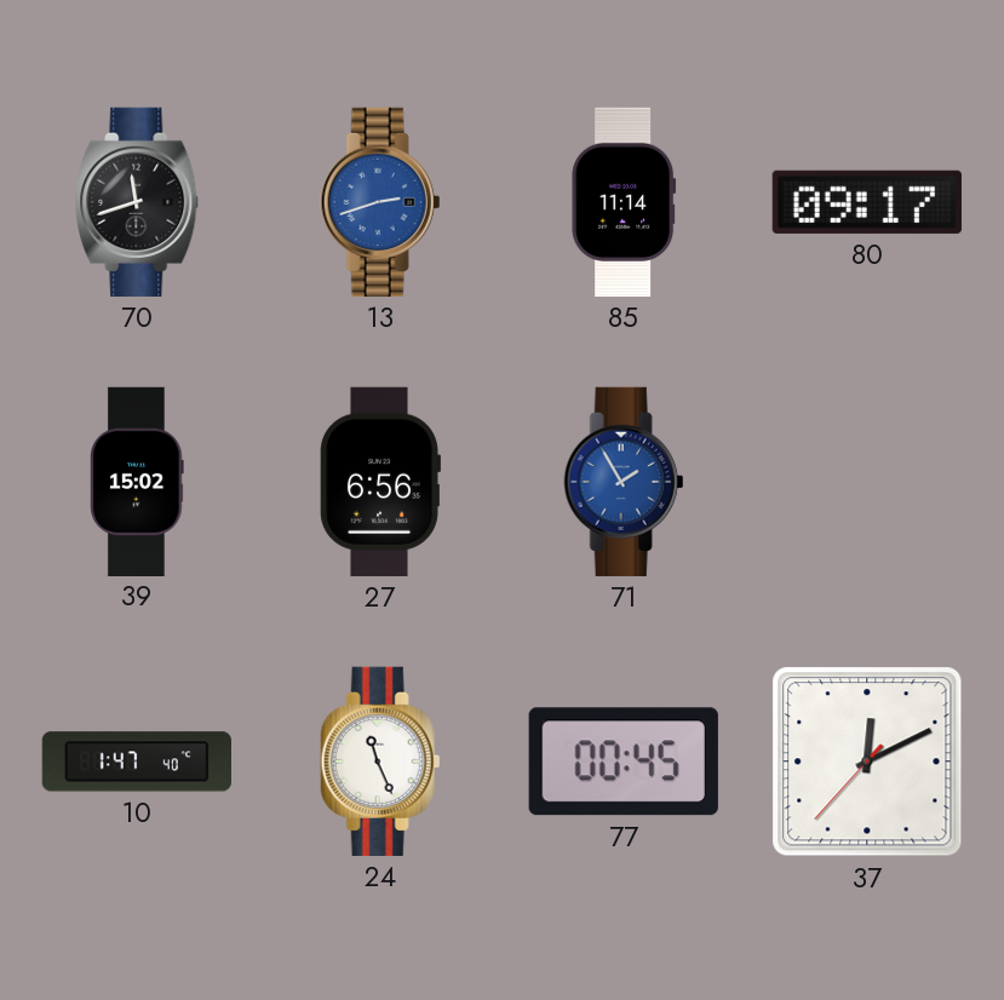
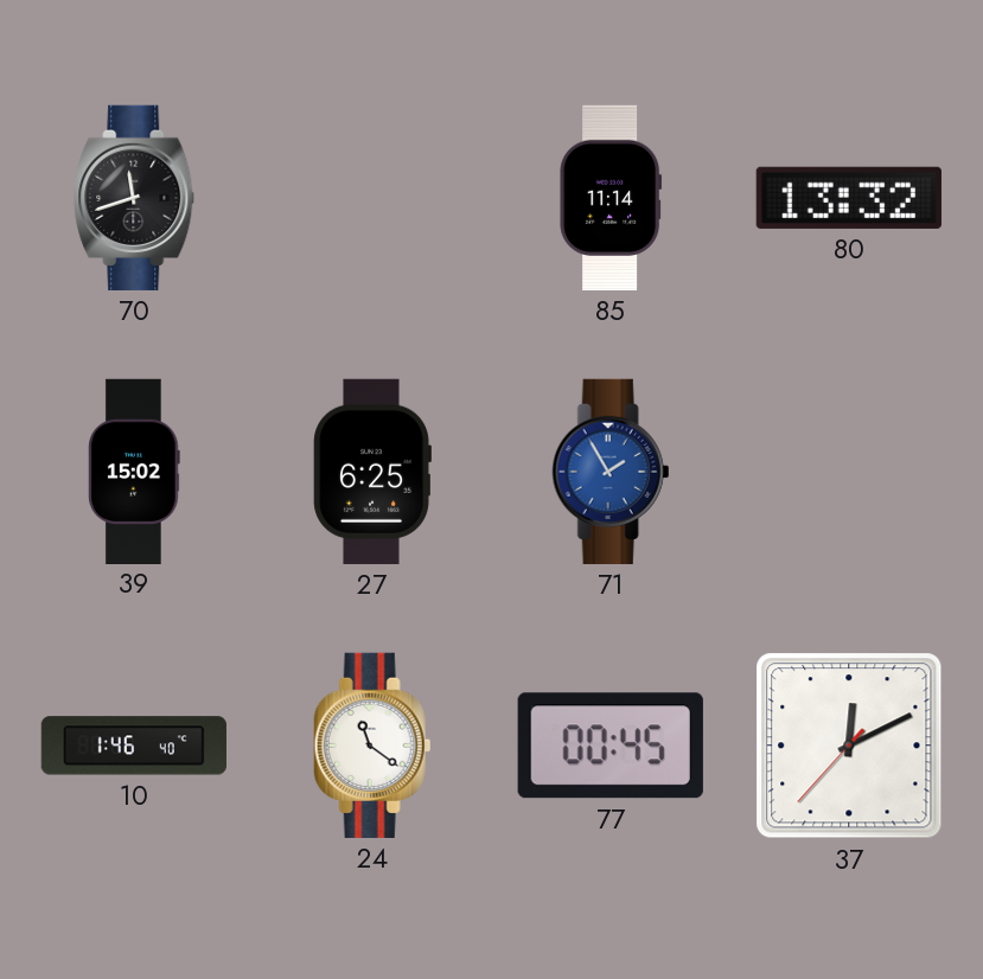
13: 2:42 -> none (380, 202)
80: 09:17 -> 13:32 (849, 198)
27: 6:56 -> 6:25 (372, 472)
10: 1:47 -> 1:46 (134, 746)
24: 11:26 -> 11:21 (372, 746)
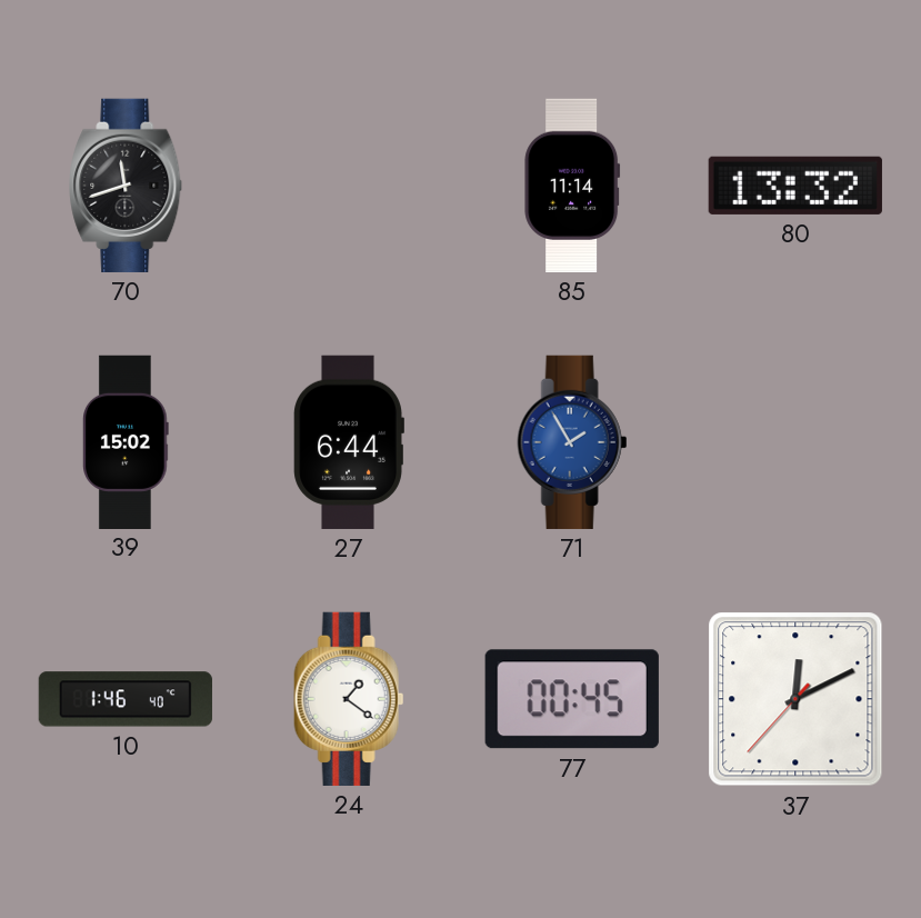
27: 6:25 -> 6:44 (349, 442)
24: 11:21 -> 1:21 (349, 699)
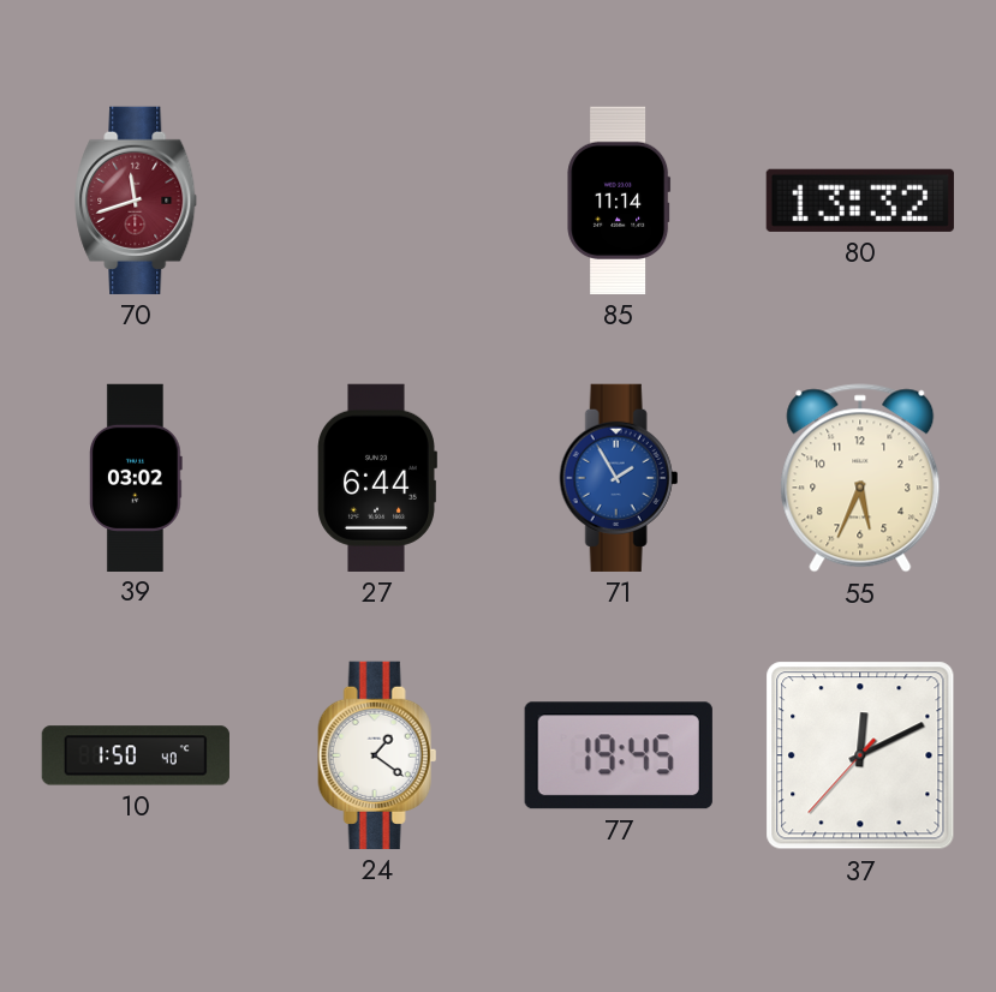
70 dial: black -> burgundy (137, 201)
39: 15:02 -> 03:02 (137, 477)
55: none -> 5:34 (860, 478)
10: 1:46 -> 1:50 (136, 755)
77: 00:45 -> 19:45 (619, 755)
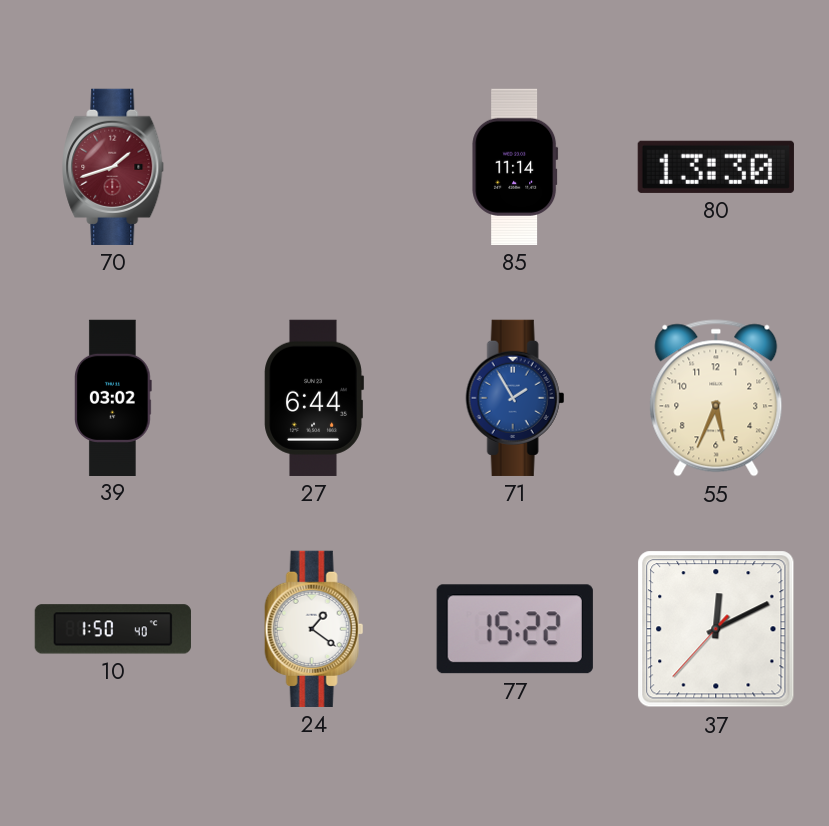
70: 11:42 -> 1:42 (114, 167)
80: 13:32 -> 13:30 (716, 167)
77: 19:45 -> 15:22 (515, 629)
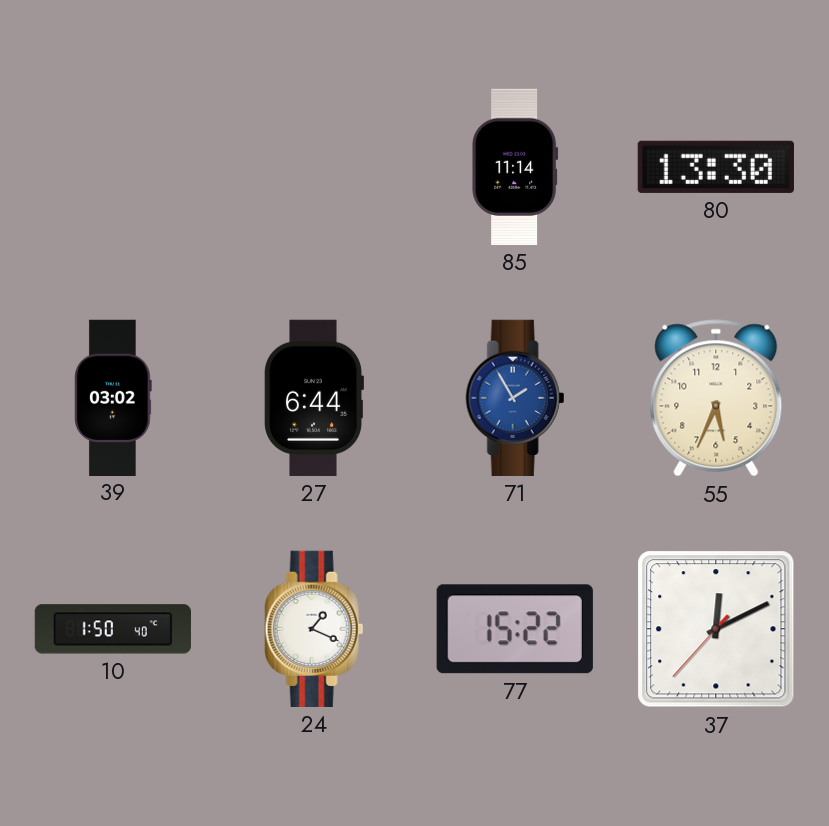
70: 1:42 -> none (114, 167)
24: 1:21 -> 1:19 (314, 629)
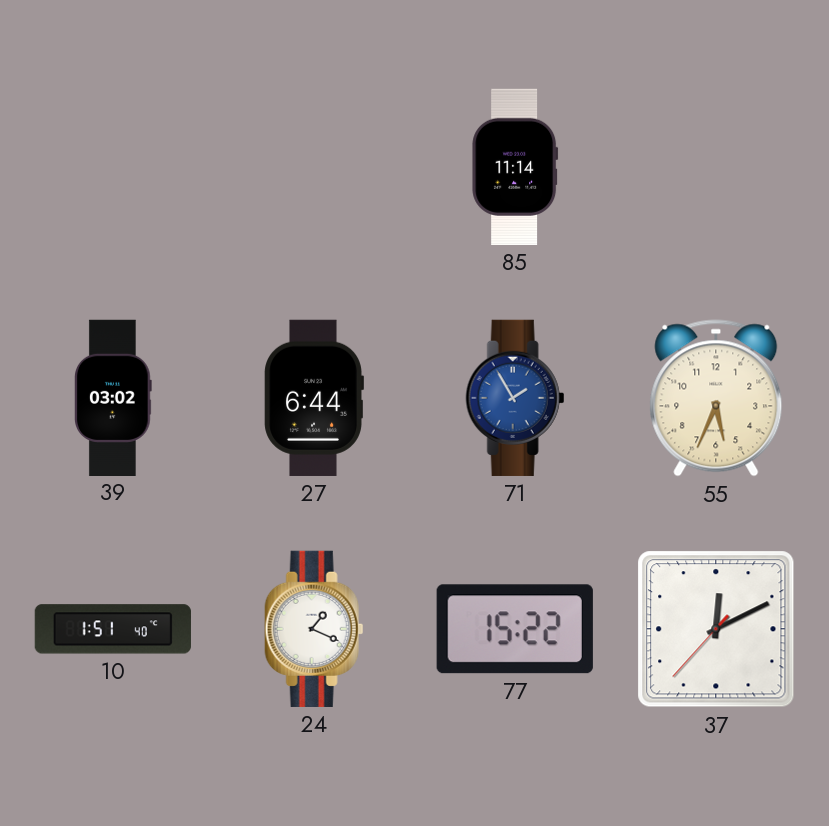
80: 13:30 -> none (716, 167)
10: 1:50 -> 1:51 (113, 629)
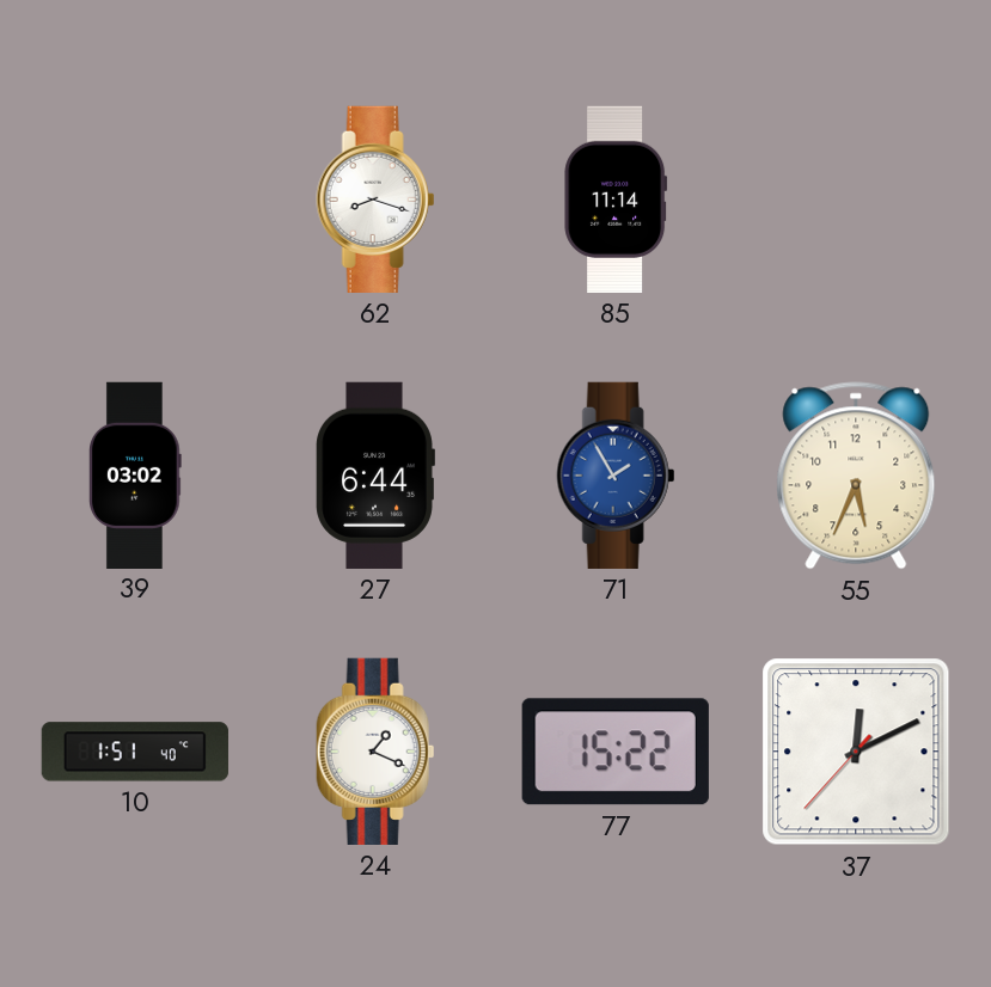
62: none -> 8:18 (375, 200)
